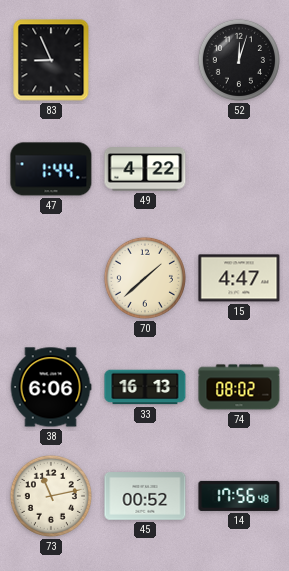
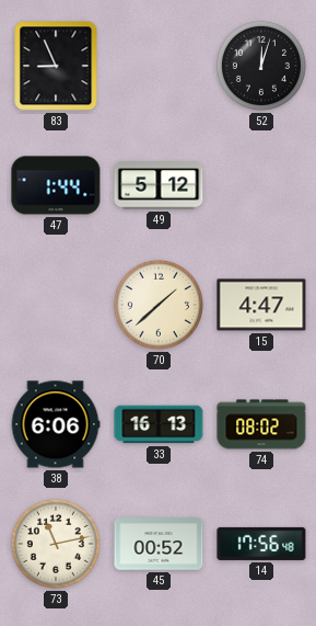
49: 4:22 -> 5:12 (159, 185)
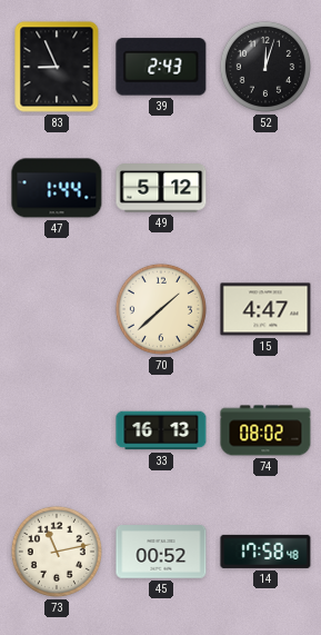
39: none -> 2:43 (161, 67)
38: 6:06 -> none (56, 424)
14: 17:56 -> 17:58 (265, 552)
